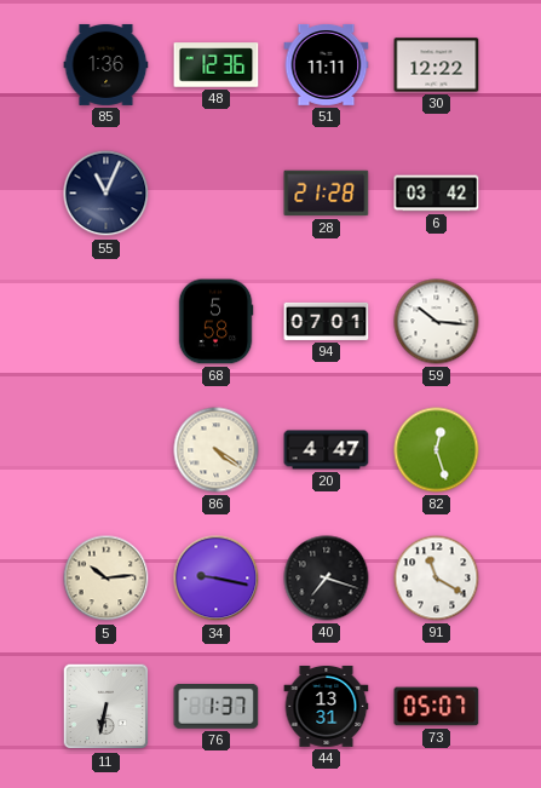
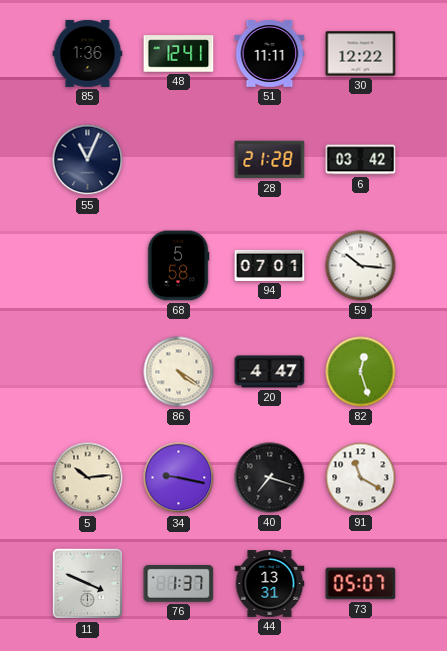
48: 12:36 -> 12:41 (179, 54)
11: 6:32 -> 3:49 (88, 584)
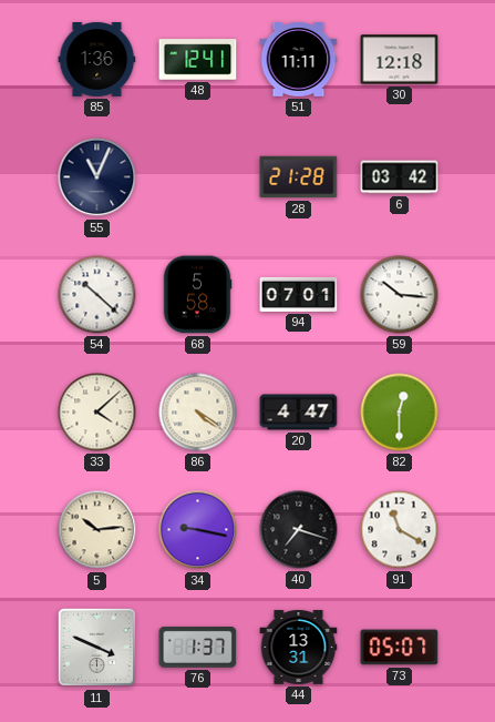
30: 12:22 -> 12:18 (400, 60)
54: none -> 10:22 (97, 295)
33: none -> 4:08 (97, 413)
82: 12:27 -> 12:30 (400, 413)
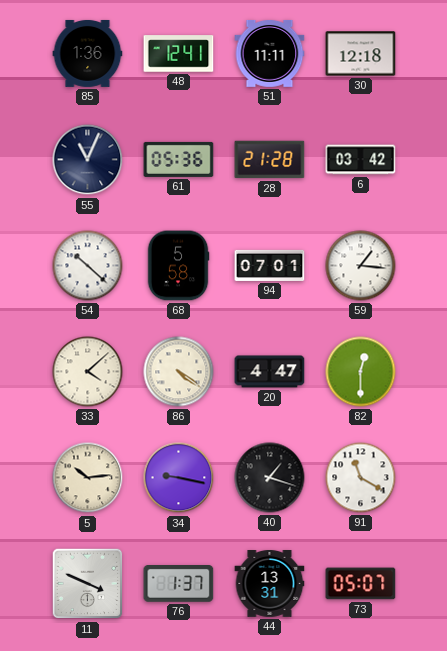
61: none -> 05:36 (179, 159)
59: 10:16 -> 1:16 (361, 266)
40: 7:18 -> 1:18 (270, 478)
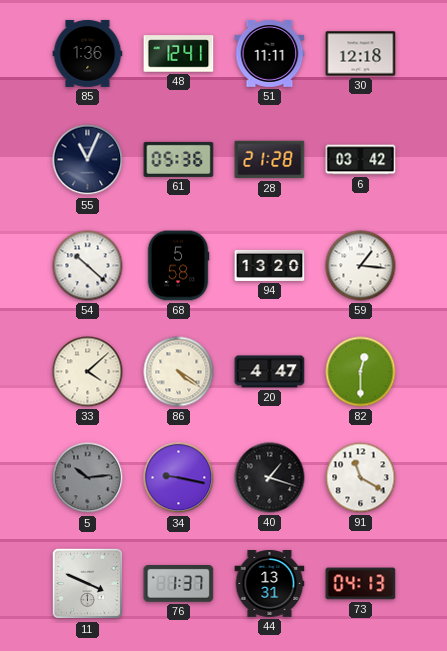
94: 07:01 -> 13:20 (270, 265)
5 dial: cream -> grey (88, 478)
73: 05:07 -> 04:13 (361, 584)
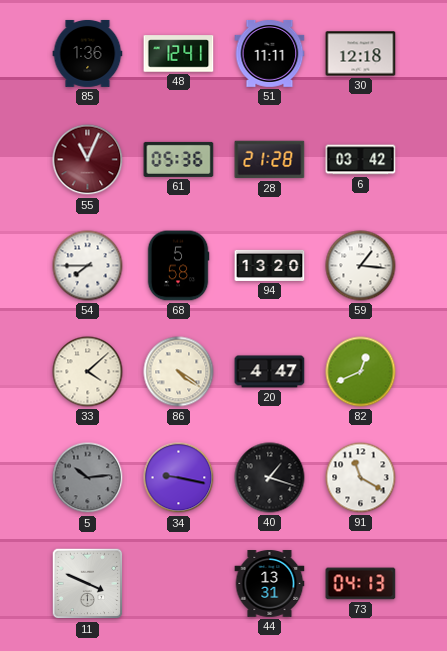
55 dial: navy -> burgundy (88, 160)
54: 10:22 -> 7:45 (88, 266)
82: 12:30 -> 12:41 (361, 372)
76: 1:37 -> none (179, 584)
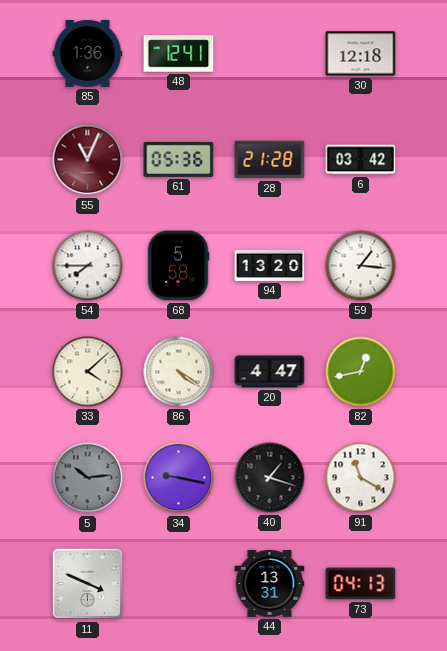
51: 11:11 -> none (270, 53)
82: 12:41 -> 12:43 (361, 372)
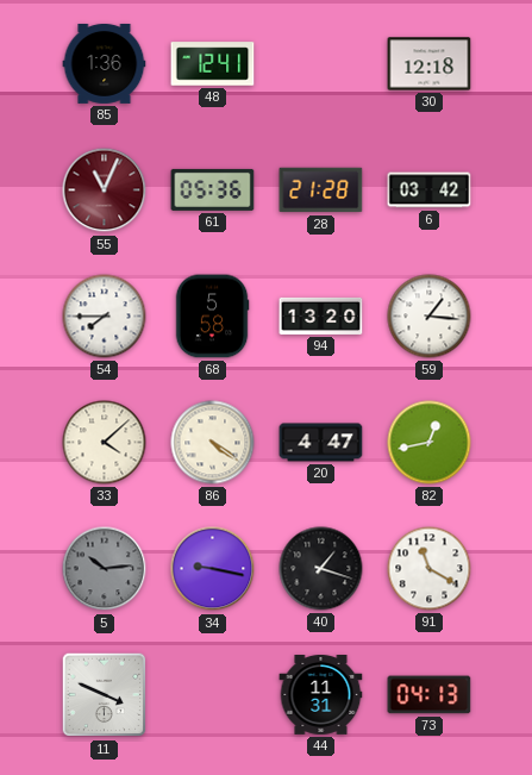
44: 13:31 -> 11:31 (321, 695)
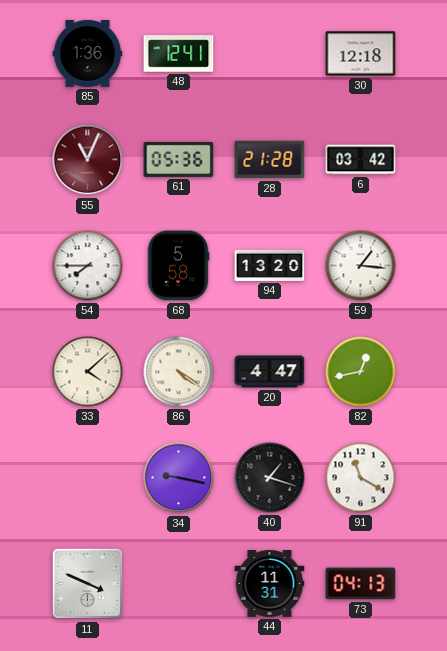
5: 10:14 -> none (105, 569)
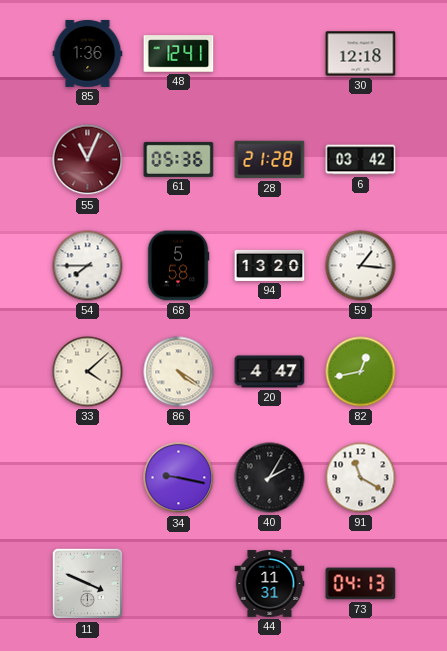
40: 1:18 -> 2:05 (270, 478)
